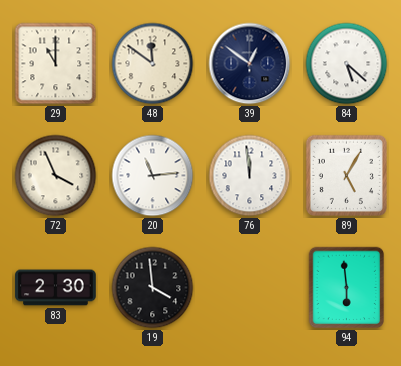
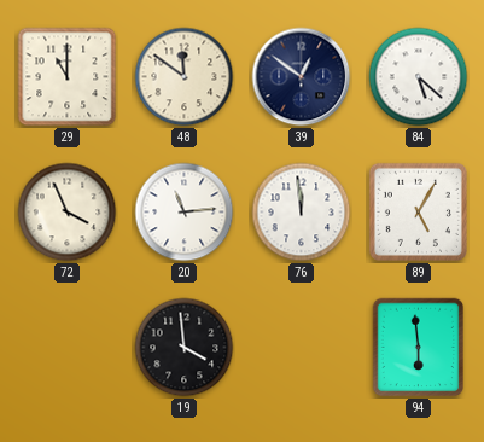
83: 2:30 -> none (56, 288)
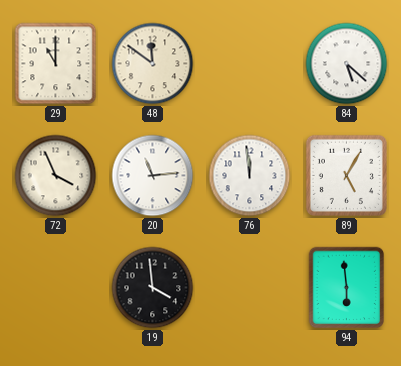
39: 12:51 -> none (302, 77)
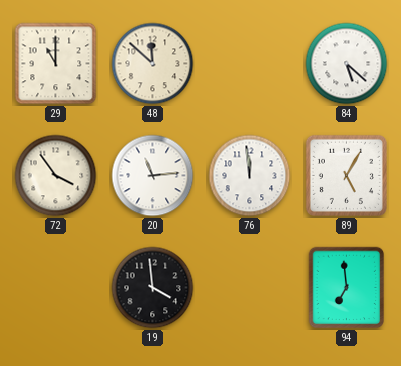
48: 11:51 -> 11:52 (153, 64)
72: 3:56 -> 3:54 (56, 176)
94: 5:59 -> 6:59 (347, 288)
